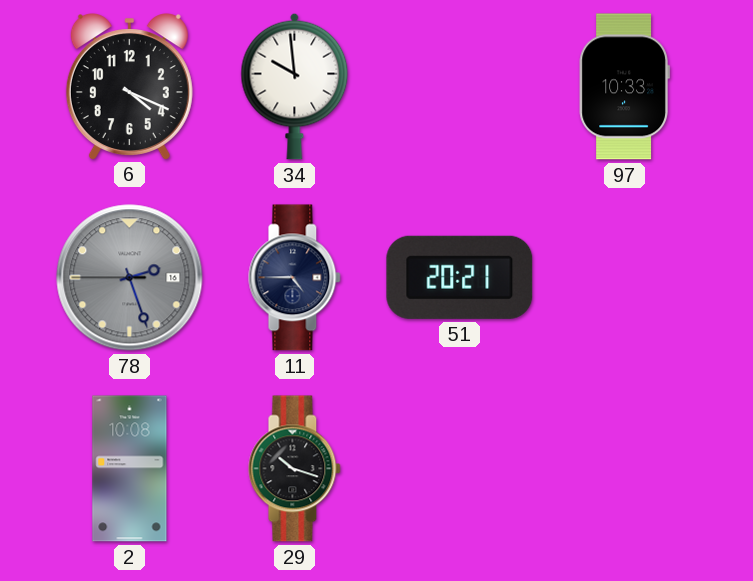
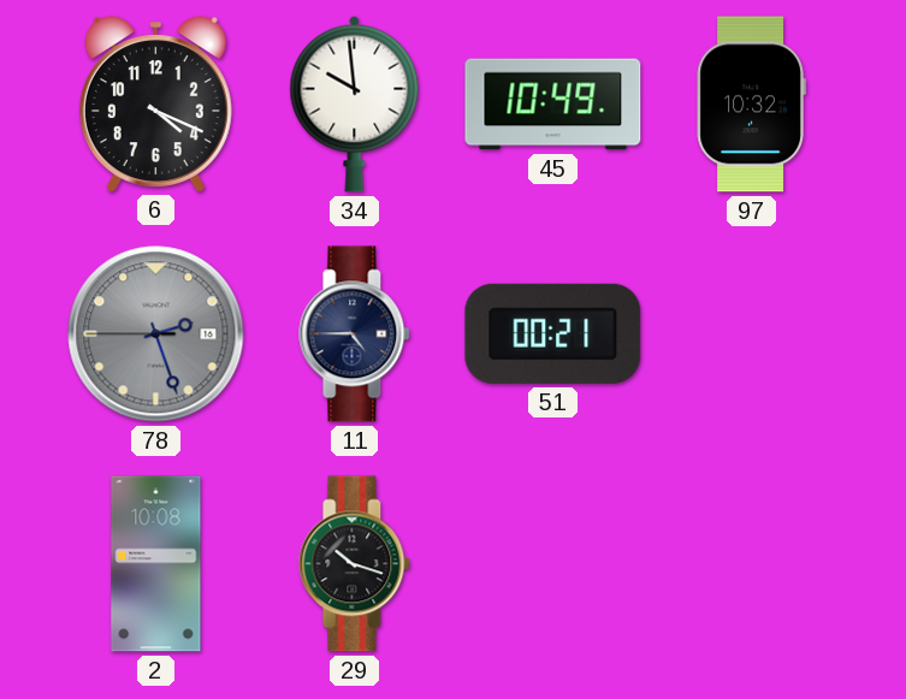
45: none -> 10:49 (553, 105)
97: 10:33 -> 10:32 (751, 105)
51: 20:21 -> 00:21 (553, 333)
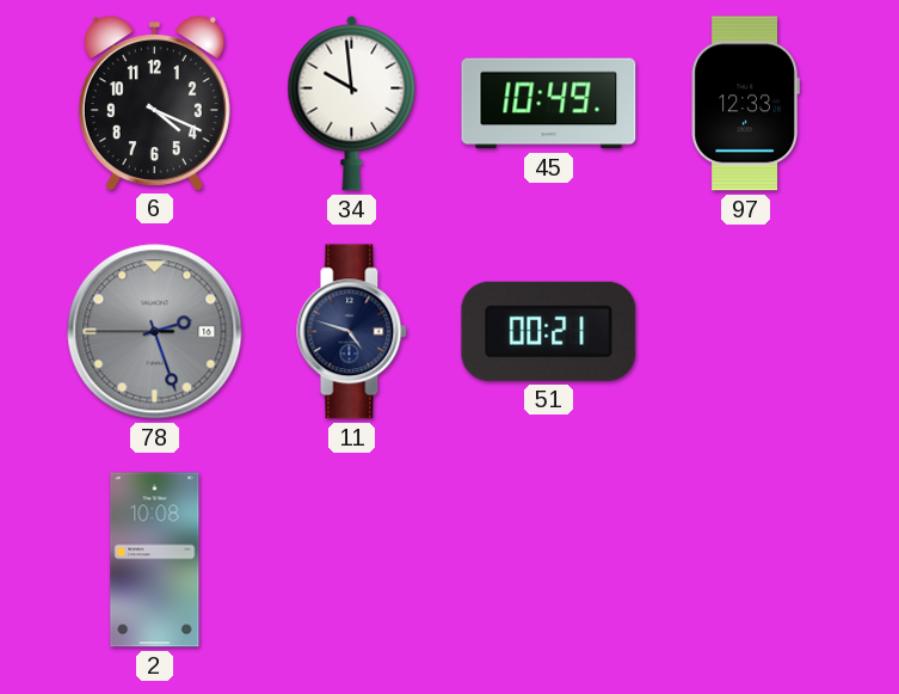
97: 10:32 -> 12:33 (745, 104)
11: 4:45 -> 4:48 (352, 332)
29: 10:18 -> none (355, 564)
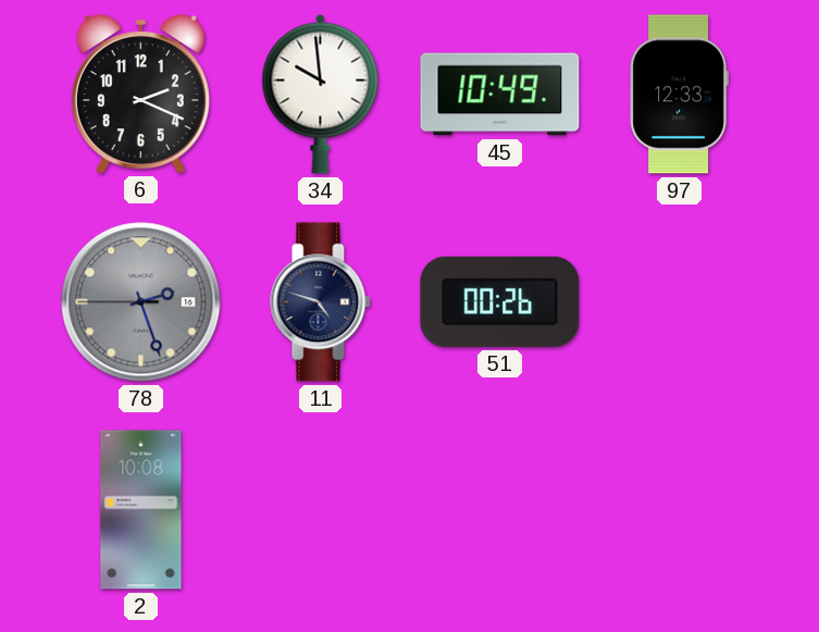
6: 4:19 -> 2:19 (140, 94)
51: 00:21 -> 00:26 (500, 301)
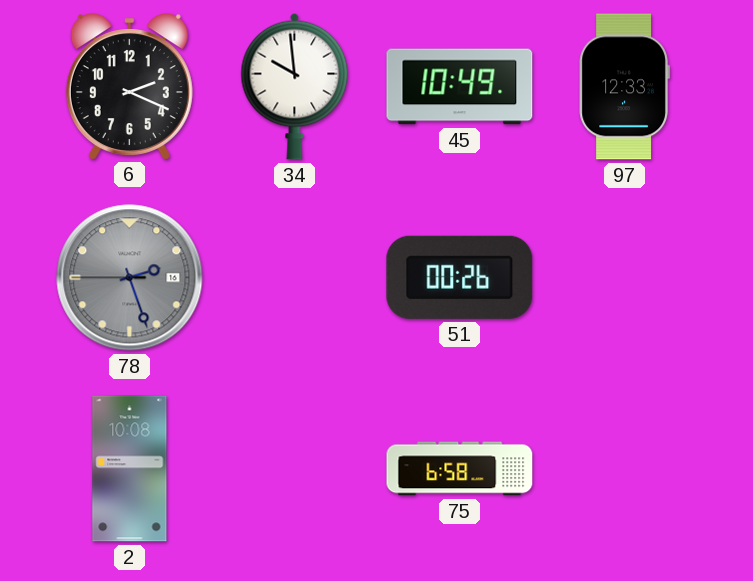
11: 4:48 -> none (321, 302)
75: none -> 6:58 (460, 469)
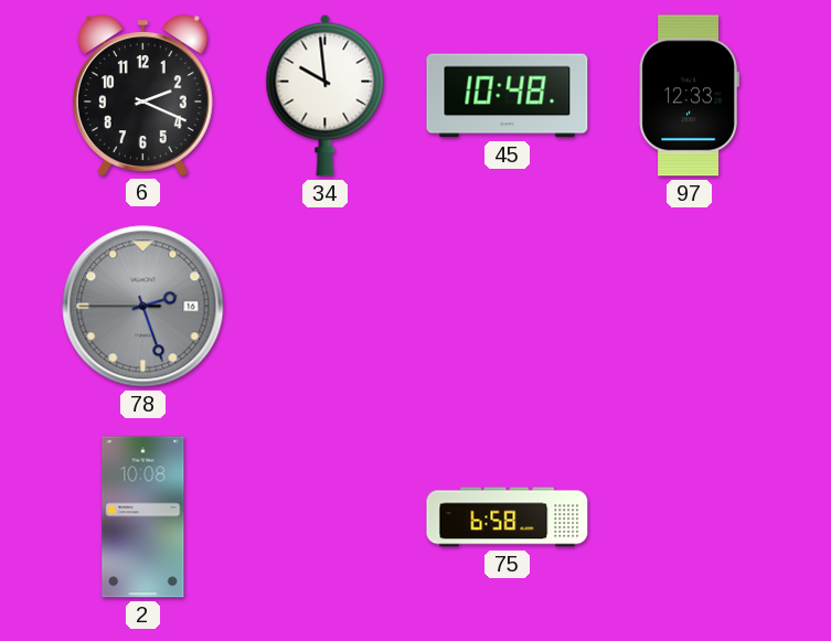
45: 10:49 -> 10:48 (508, 96)
51: 00:26 -> none (460, 277)
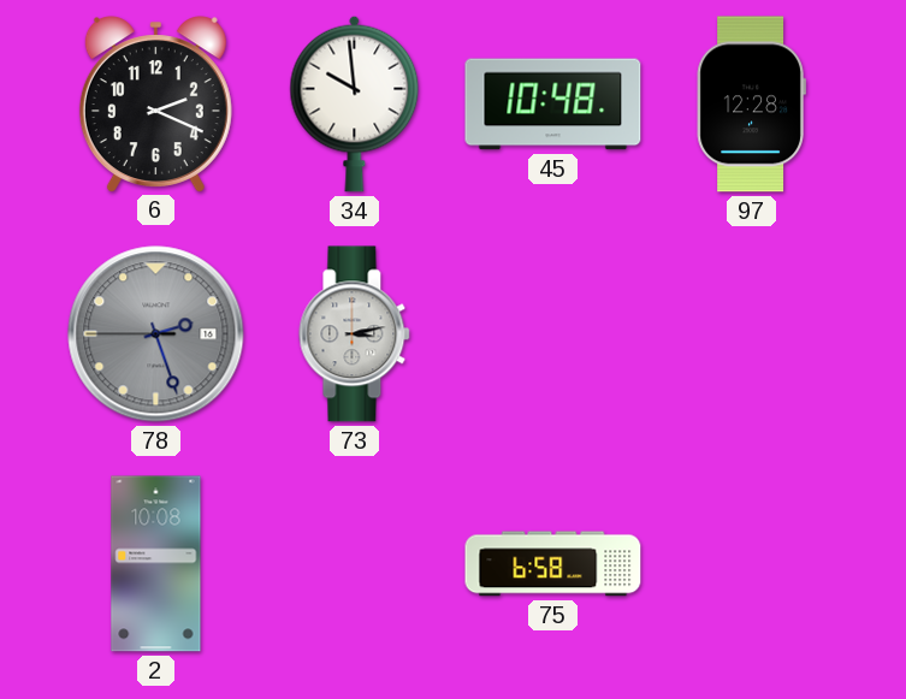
97: 12:33 -> 12:28 (751, 105)
73: none -> 3:13 (355, 334)
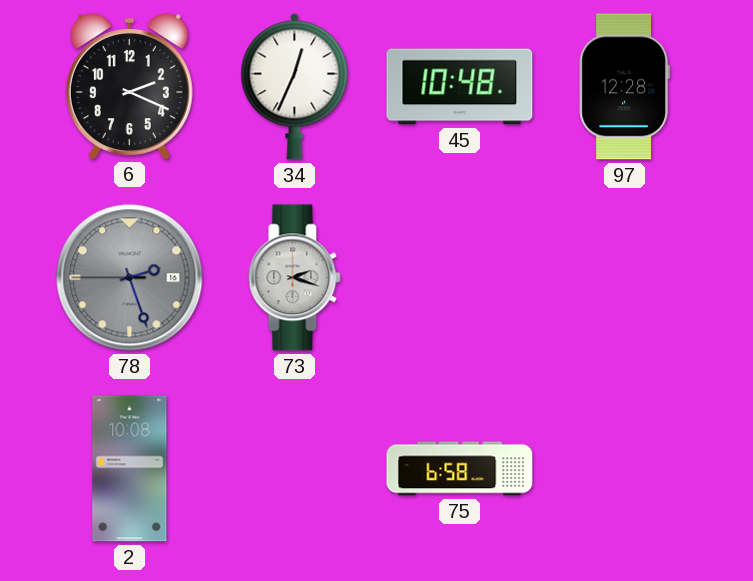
34: 9:59 -> 12:34 (295, 86)
73: 3:13 -> 2:18 (295, 278)
